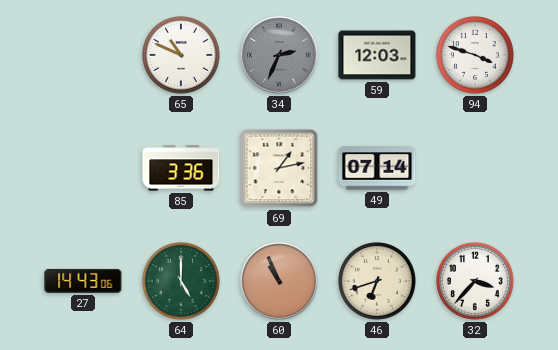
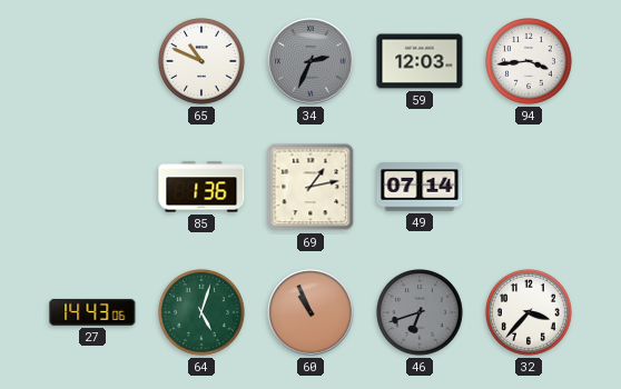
94: 3:48 -> 3:44 (530, 62)
85: 3:36 -> 1:36 (201, 187)
64: 5:00 -> 5:03 (203, 313)
46 dial: cream -> grey (421, 313)
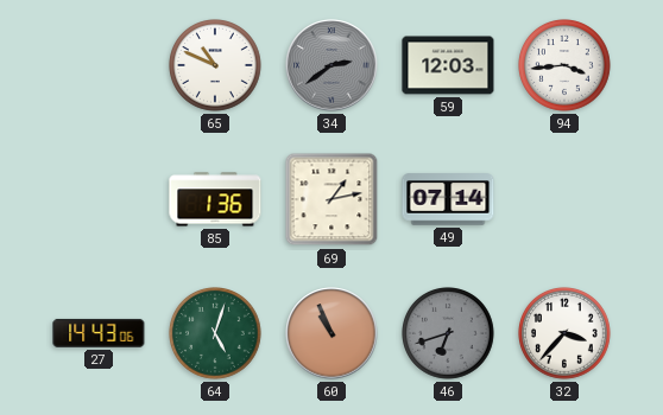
34: 2:34 -> 2:39 (331, 65)
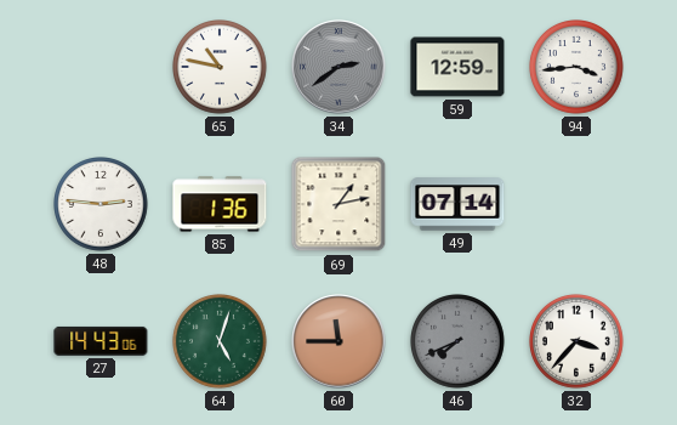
65: 10:49 -> 10:47 (221, 68)
59: 12:03 -> 12:59 (457, 67)
48: none -> 2:46 (102, 205)
60: 10:56 -> 11:45 (338, 341)
46: 6:42 -> 7:41 (459, 342)
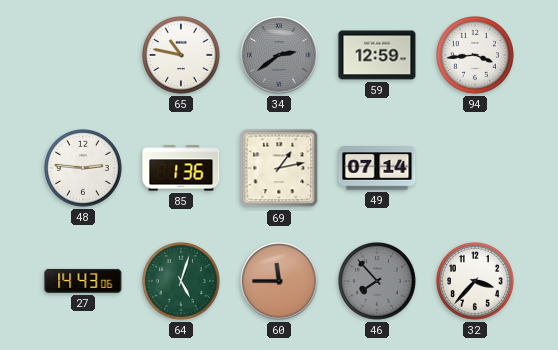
46: 7:41 -> 7:53 (378, 282)
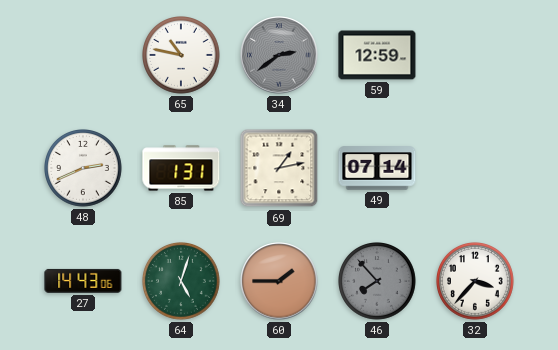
94: 3:44 -> none (476, 56)
48: 2:46 -> 2:41 (84, 169)
85: 1:36 -> 1:31 (181, 168)
60: 11:45 -> 1:45 (279, 281)
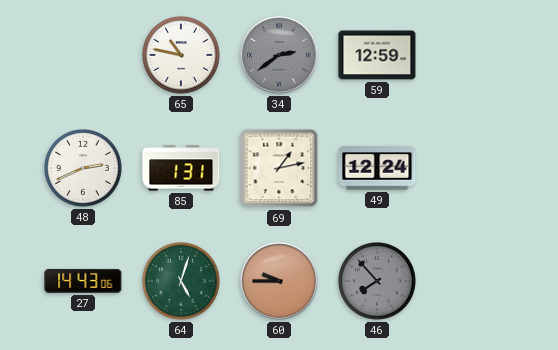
49: 07:14 -> 12:24 (377, 168)
60: 1:45 -> 9:45 (279, 281)
32: 3:37 -> none (476, 282)
